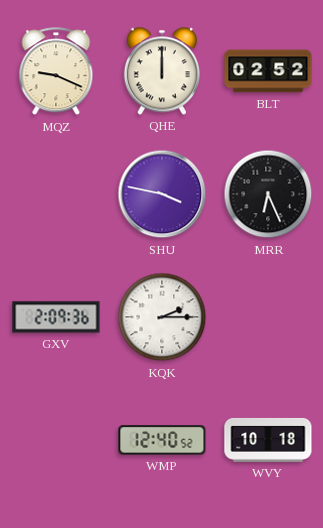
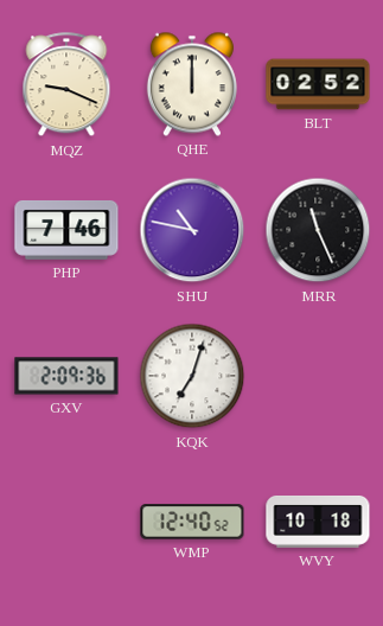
PHP: none -> 7:46 (66, 230)
SHU: 3:47 -> 10:47 (192, 230)
MRR: 6:26 -> 11:26 (318, 230)
KQK: 2:15 -> 7:03 (192, 376)
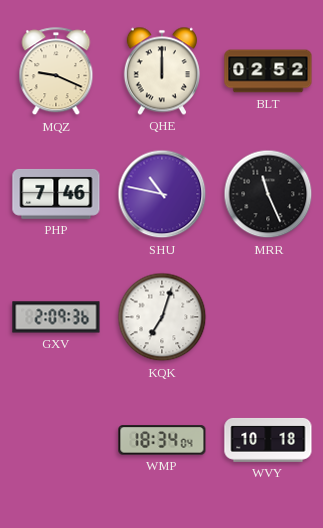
WMP: 12:40 -> 18:34 (162, 440)
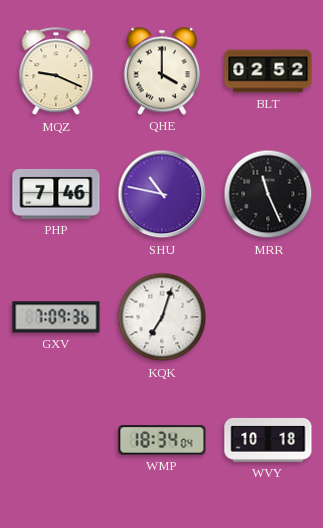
QHE: 12:00 -> 4:00 (162, 71)
GXV: 2:09 -> 7:09 (56, 317)
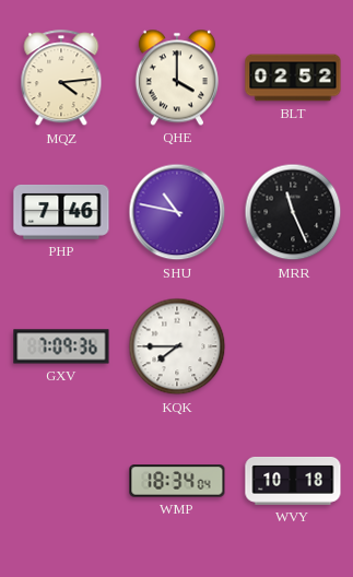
MQZ: 9:19 -> 4:14 (61, 79)
KQK: 7:03 -> 7:45 (177, 346)
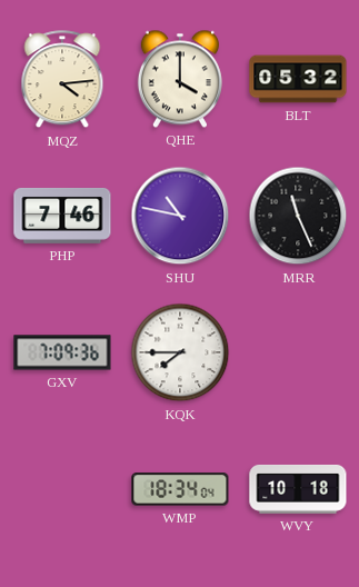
BLT: 02:52 -> 05:32 (298, 79)
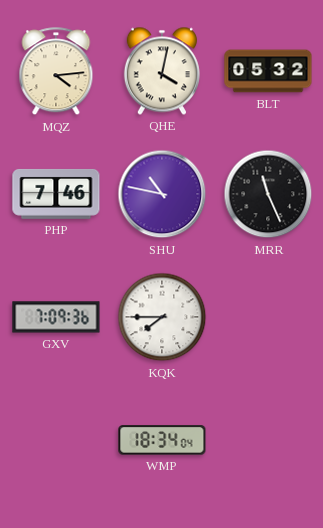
QHE: 4:00 -> 4:02 (162, 71)
WVY: 10:18 -> none (298, 489)
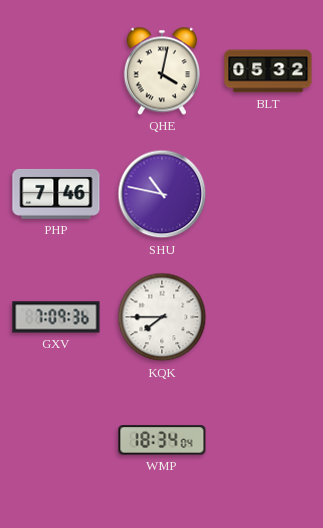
MQZ: 4:14 -> none (56, 72)
MRR: 11:26 -> none (268, 194)
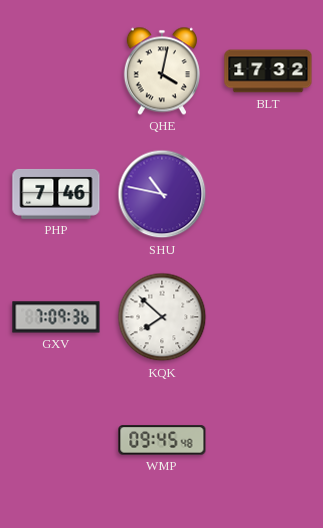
BLT: 05:32 -> 17:32 (268, 71)
KQK: 7:45 -> 7:52 (162, 317)
WMP: 18:34 -> 09:45 (162, 440)
